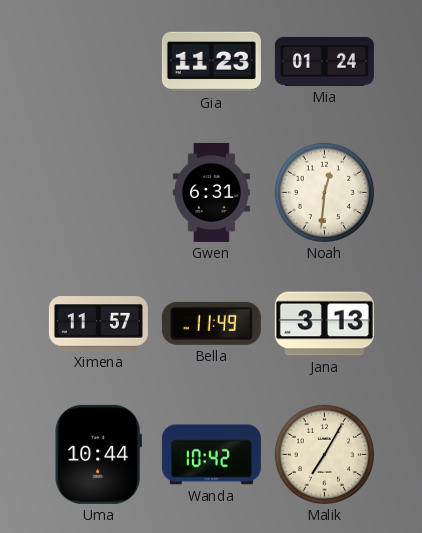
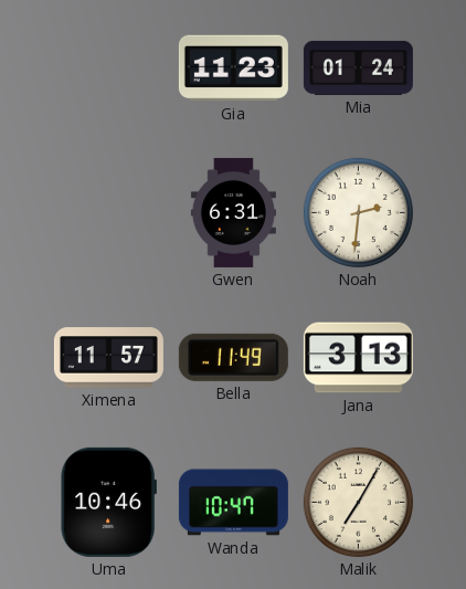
Noah: 12:31 -> 2:31 (358, 212)
Uma: 10:44 -> 10:46 (108, 502)
Wanda: 10:42 -> 10:47 (233, 503)
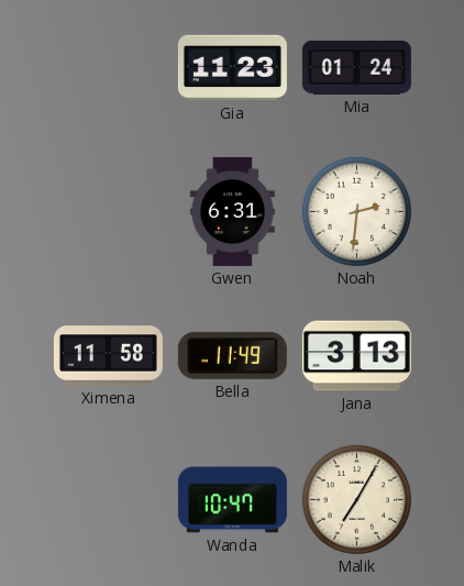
Ximena: 11:57 -> 11:58 (108, 356)
Uma: 10:46 -> none (108, 502)
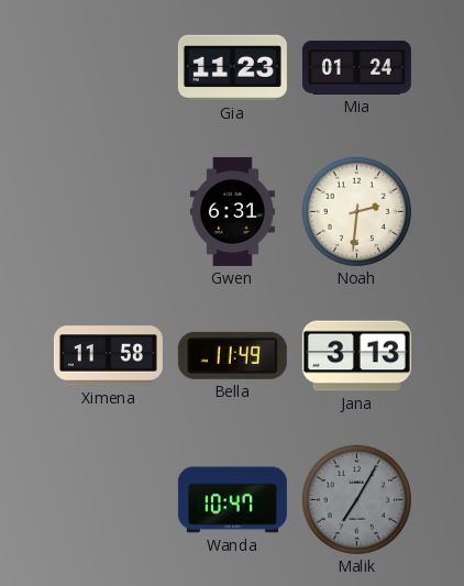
Malik dial: cream -> grey (356, 499)
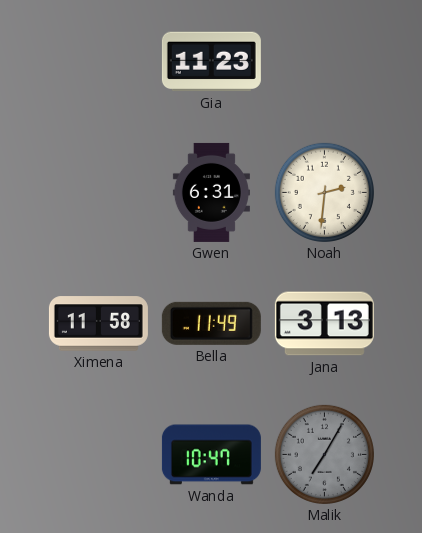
Mia: 01:24 -> none (356, 67)
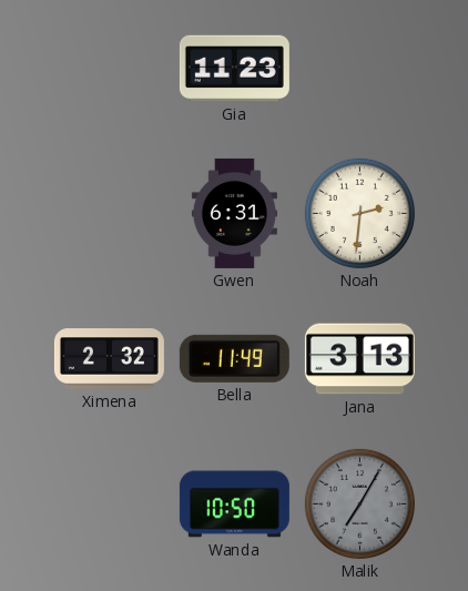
Ximena: 11:58 -> 2:32 (109, 359)
Wanda: 10:47 -> 10:50 (234, 505)
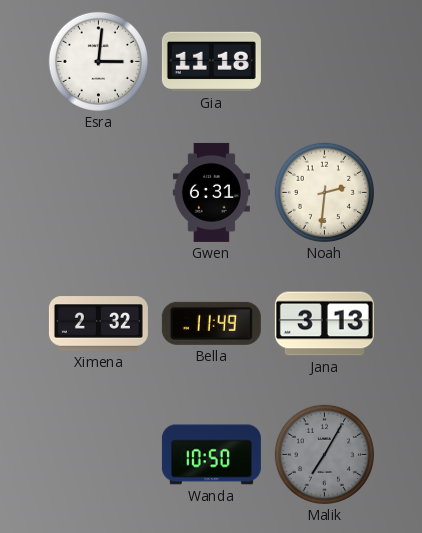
Esra: none -> 3:01 (98, 61)
Gia: 11:23 -> 11:18 (211, 62)
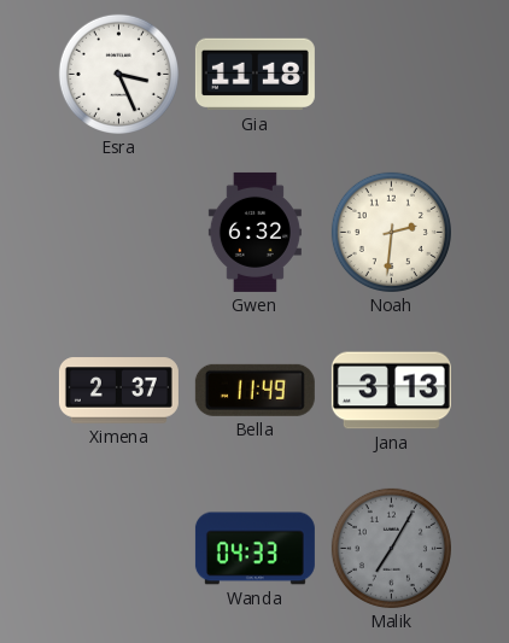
Esra: 3:01 -> 3:26 (118, 74)
Gwen: 6:31 -> 6:32 (255, 232)
Ximena: 2:32 -> 2:37 (118, 391)
Wanda: 10:50 -> 04:33 (255, 549)
